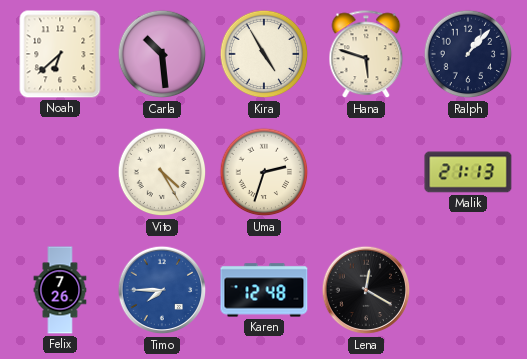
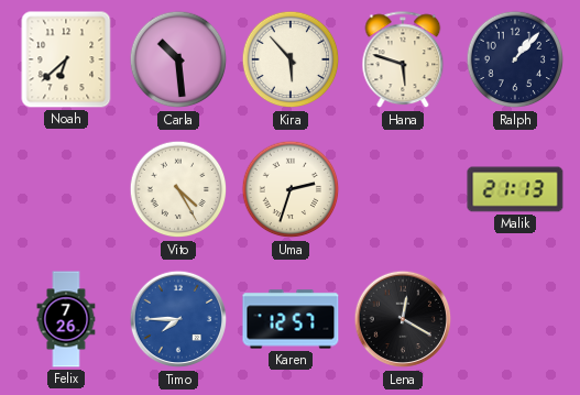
Kira: 4:55 -> 5:53 (291, 59)
Karen: 12:48 -> 12:57 (291, 319)
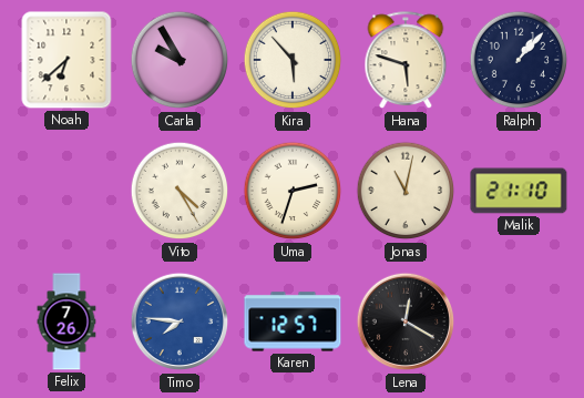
Carla: 10:29 -> 9:55 (180, 60)
Jonas: none -> 11:02 (406, 191)
Malik: 21:13 -> 21:10 (519, 191)
Timo: 7:45 -> 7:46 (180, 322)
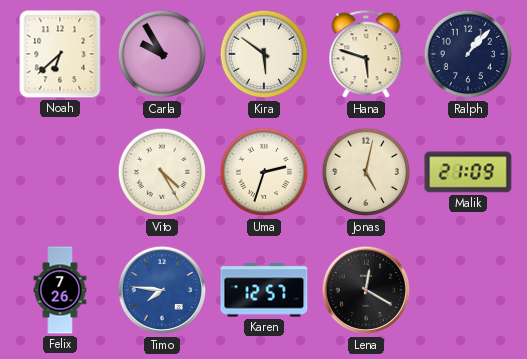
Kira: 5:53 -> 5:51 (264, 54)
Jonas: 11:02 -> 5:02 (366, 172)
Malik: 21:10 -> 21:09 (468, 172)
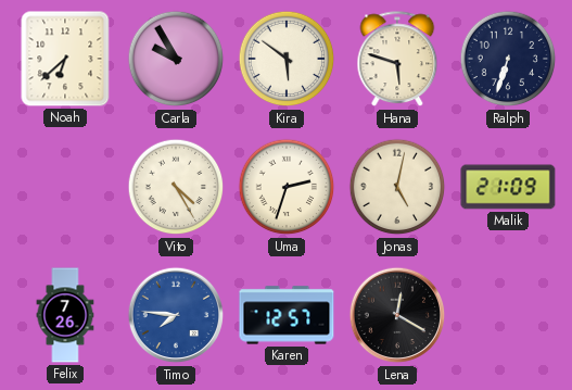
Ralph: 1:07 -> 6:33 (508, 59)
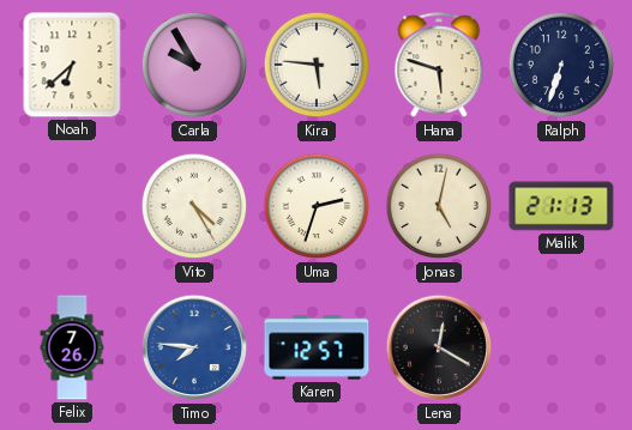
Kira: 5:51 -> 5:46 (317, 65)
Malik: 21:09 -> 21:13 (561, 206)
